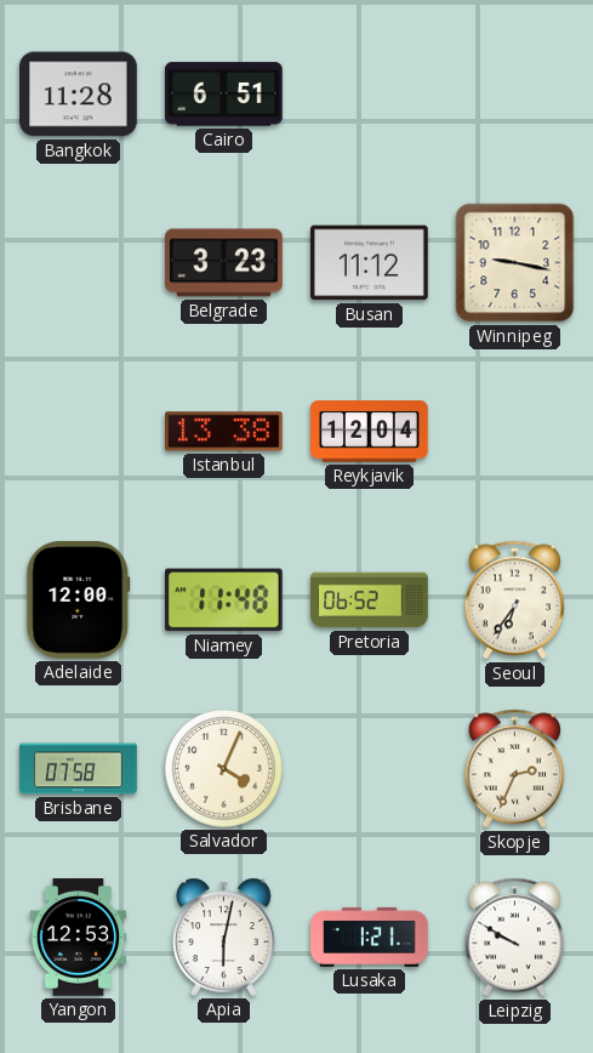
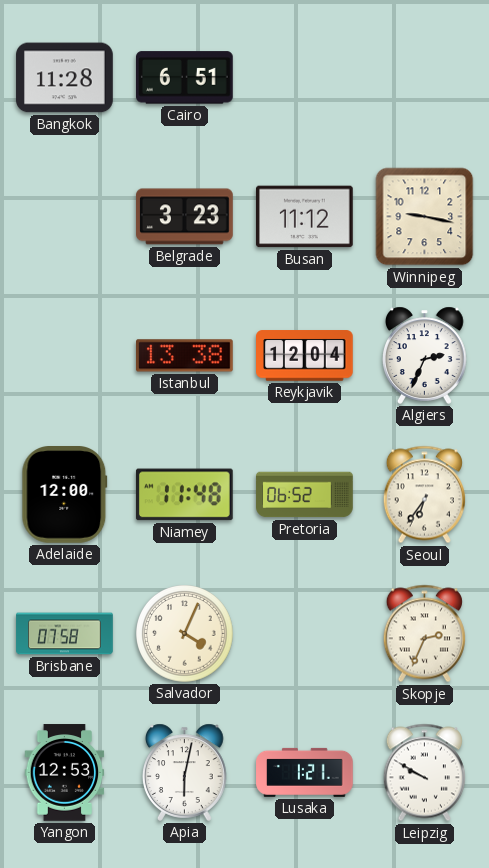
Algiers: none -> 2:34 (424, 355)
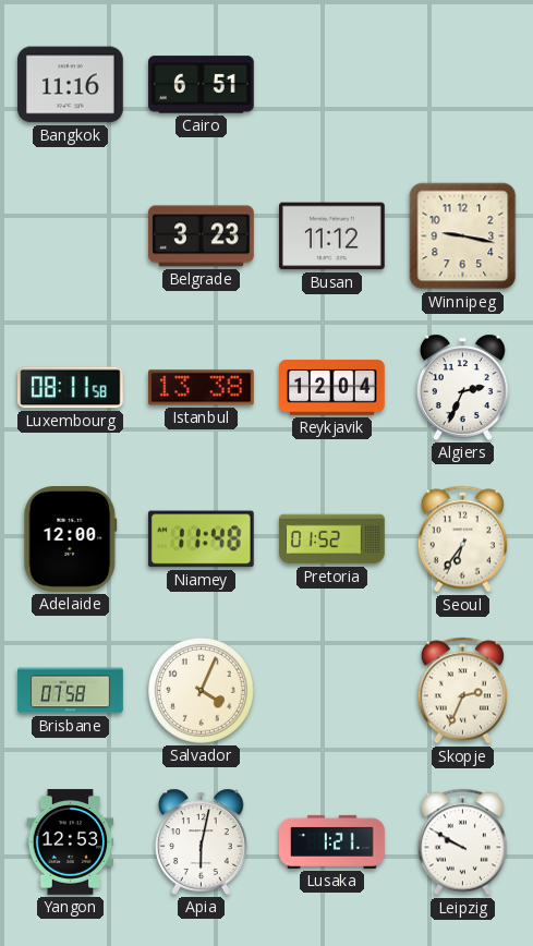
Bangkok: 11:28 -> 11:16 (71, 85)
Luxembourg: none -> 08:11 (71, 388)
Pretoria: 06:52 -> 01:52 (332, 539)
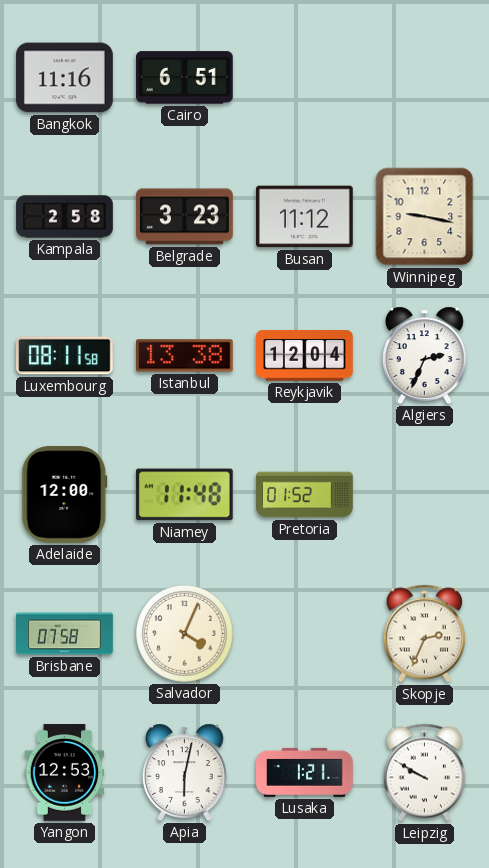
Kampala: none -> 2:58 (65, 217)
Seoul: 6:36 -> none (462, 539)
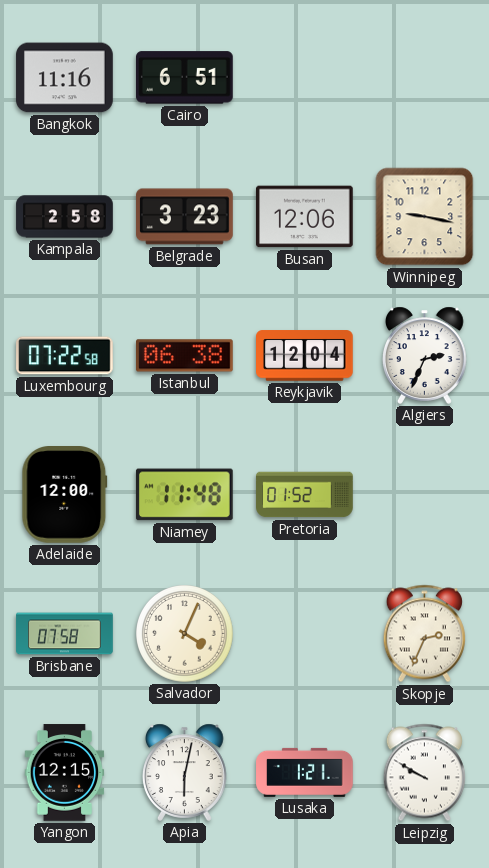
Busan: 11:12 -> 12:06 (305, 217)
Luxembourg: 08:11 -> 07:22 (65, 356)
Istanbul: 13:38 -> 06:38 (185, 356)
Yangon: 12:53 -> 12:15 (65, 773)
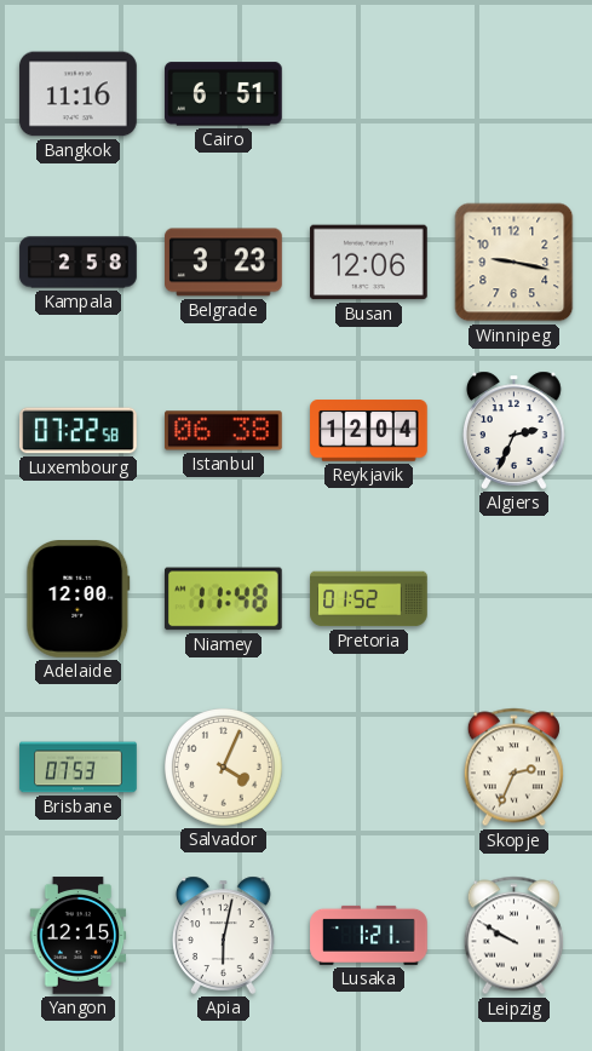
Brisbane: 07:58 -> 07:53 (79, 768)
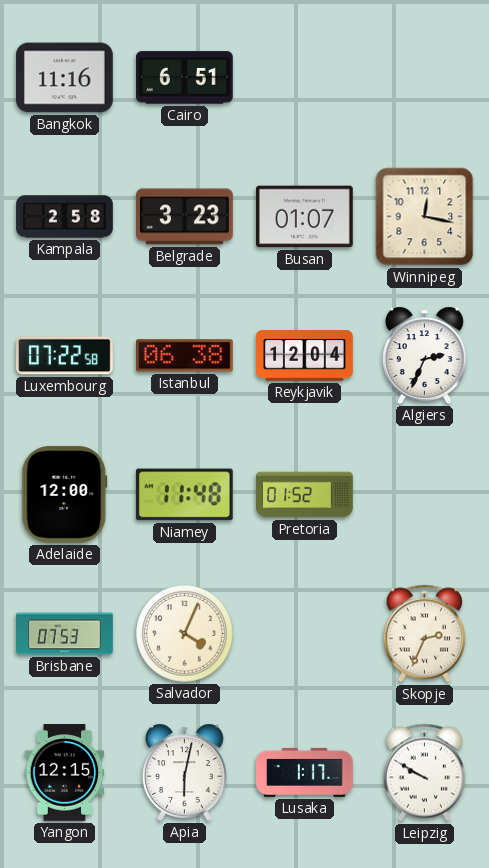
Busan: 12:06 -> 01:07 (305, 217)
Winnipeg: 9:17 -> 12:17 (425, 217)
Lusaka: 1:21 -> 1:17 (305, 772)
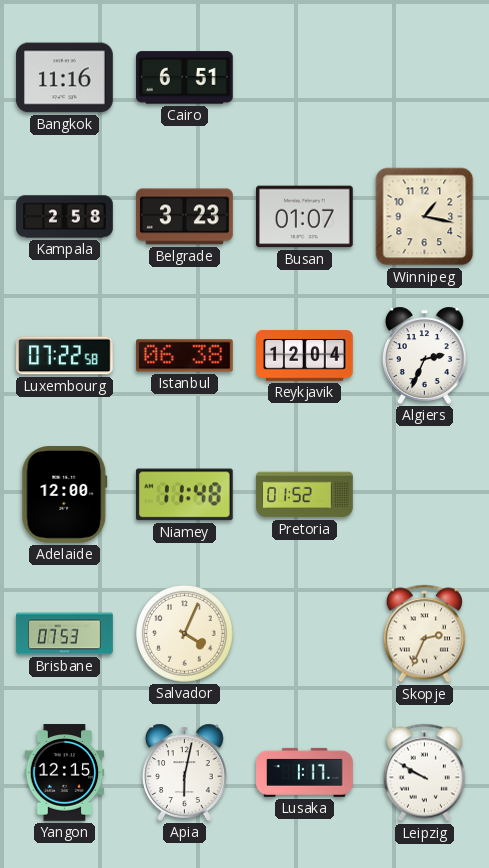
Winnipeg: 12:17 -> 1:17 (425, 217)
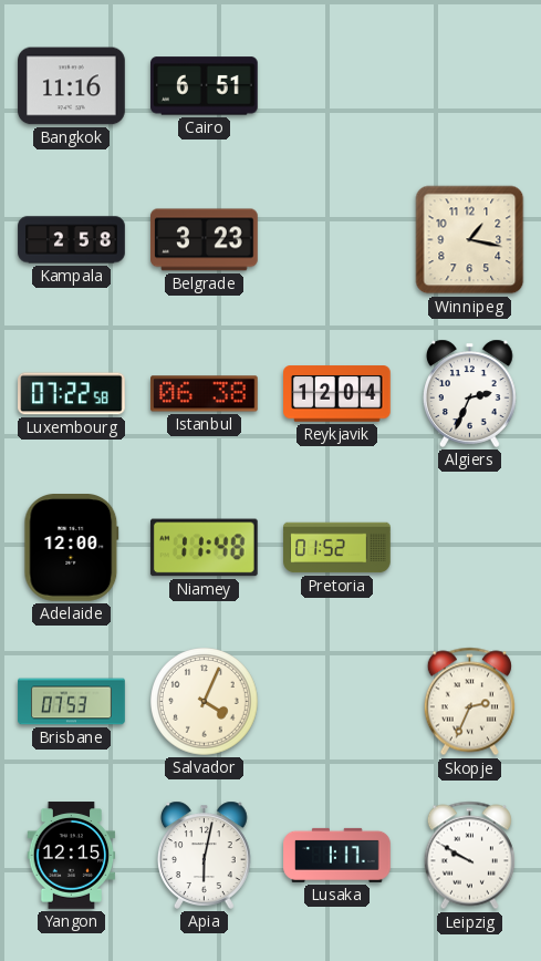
Busan: 01:07 -> none (305, 217)
